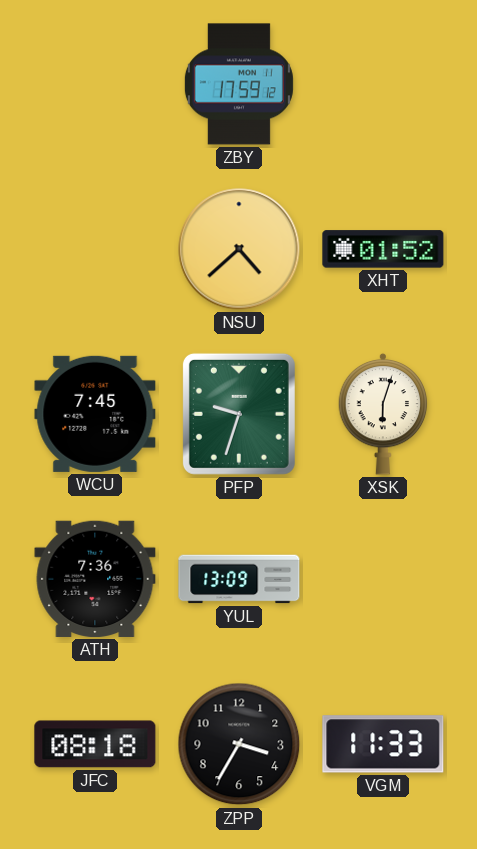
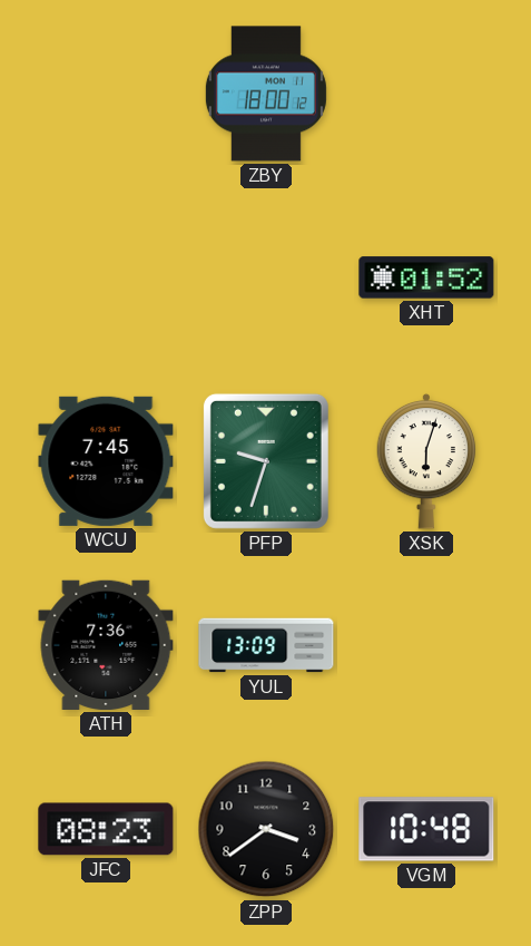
ZBY: 17:59 -> 18:00 (266, 94)
NSU: 4:38 -> none (239, 249)
JFC: 08:18 -> 08:23 (106, 829)
ZPP: 3:35 -> 3:39 (266, 829)
VGM: 11:33 -> 10:48 (426, 829)
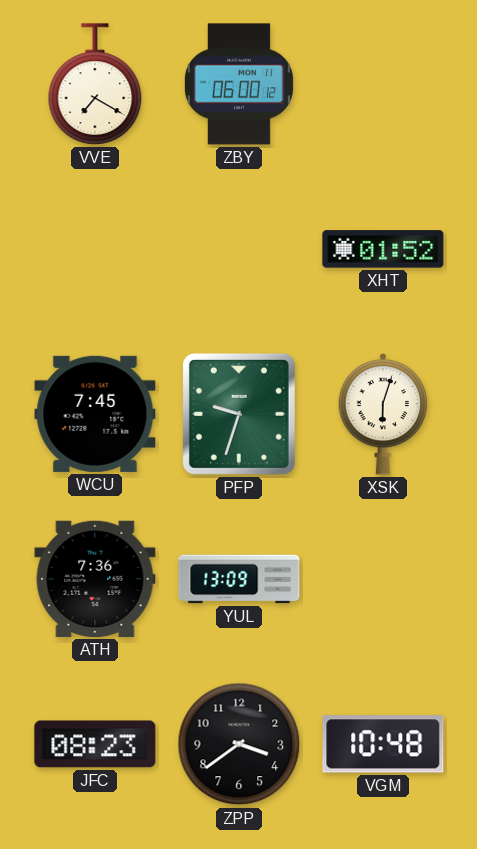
VVE: none -> 7:20 (95, 84)
ZBY: 18:00 -> 06:00 (239, 84)
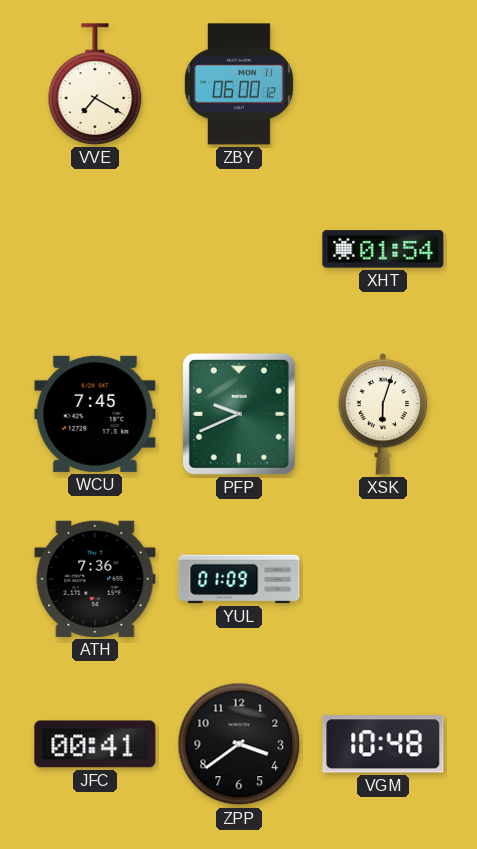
XHT: 01:52 -> 01:54 (383, 249)
PFP: 9:33 -> 9:41 (239, 414)
YUL: 13:09 -> 01:09 (239, 579)
JFC: 08:23 -> 00:41 (95, 744)
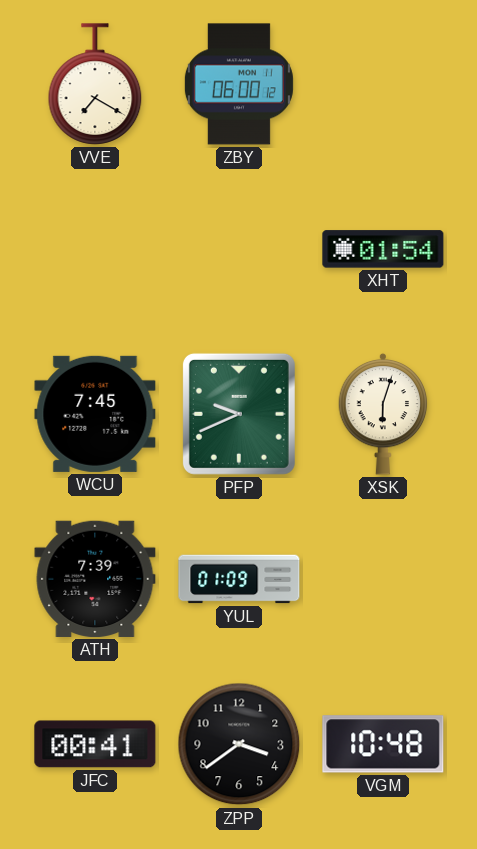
ATH: 7:36 -> 7:39 (95, 579)
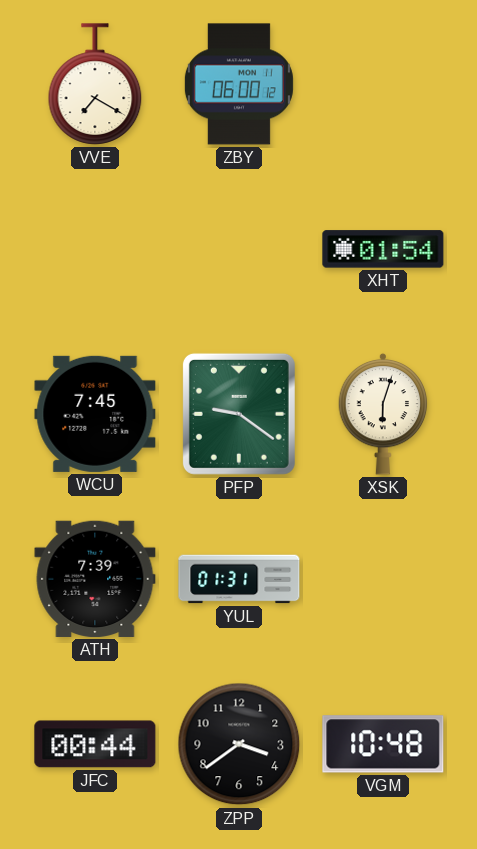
PFP: 9:41 -> 9:21 (239, 414)
YUL: 01:09 -> 01:31 (239, 579)
JFC: 00:41 -> 00:44 (95, 744)
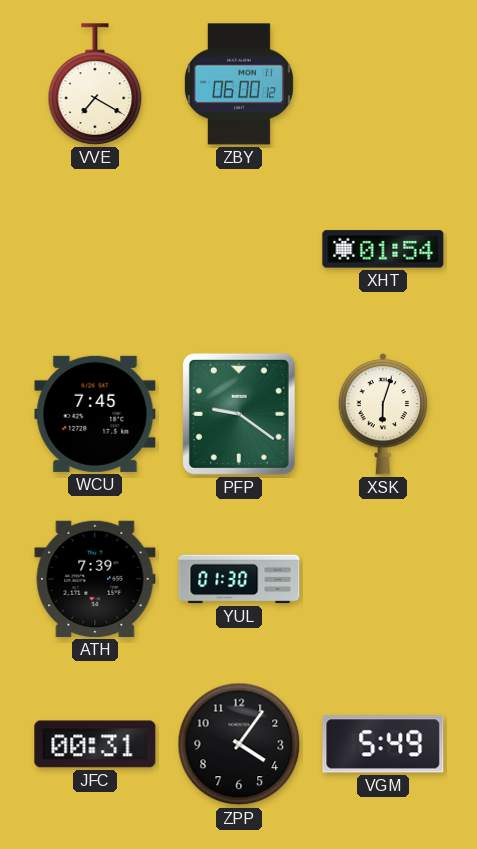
YUL: 01:31 -> 01:30 (239, 579)
JFC: 00:44 -> 00:31 (95, 744)
ZPP: 3:39 -> 4:06 (239, 744)
VGM: 10:48 -> 5:49 (383, 744)
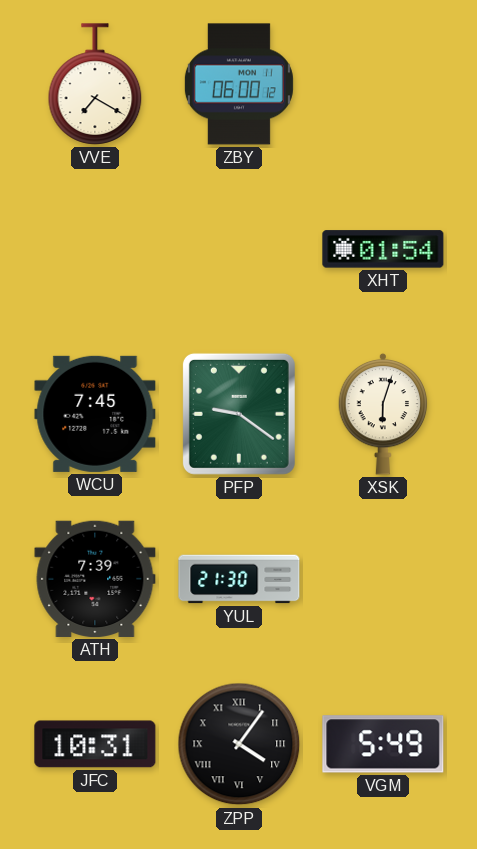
YUL: 01:30 -> 21:30 (239, 579)
JFC: 00:31 -> 10:31 (95, 744)
ZPP numerals: Arabic -> Roman (239, 744)
